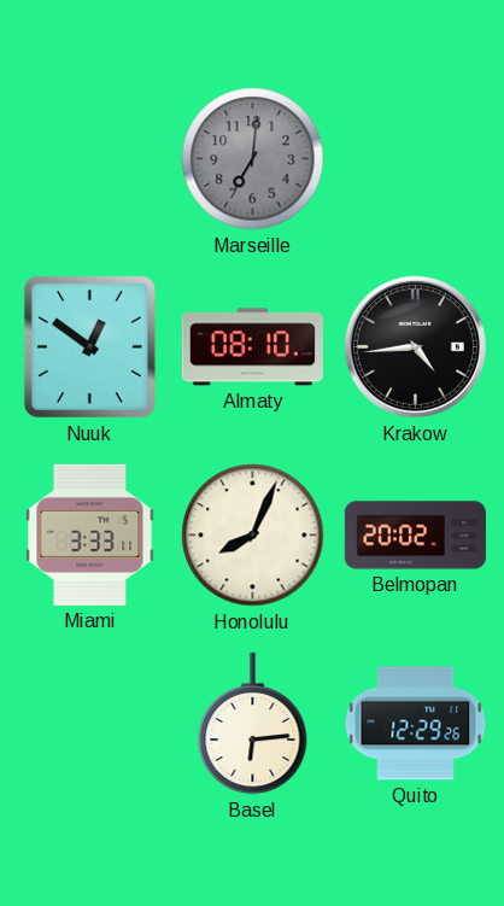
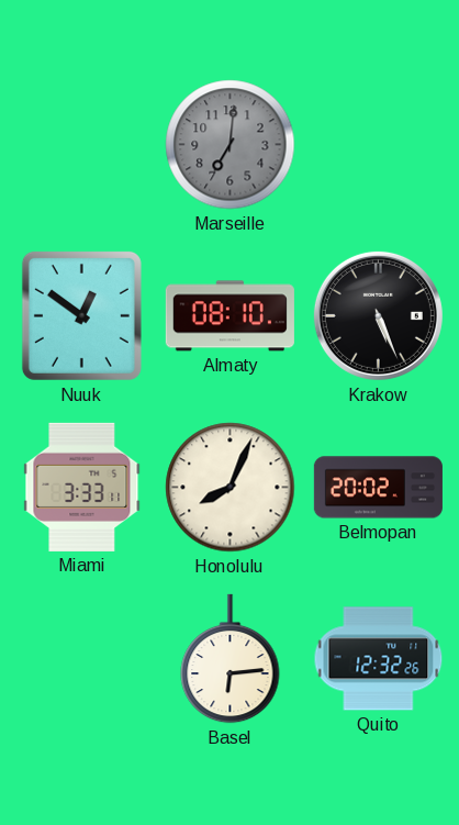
Krakow: 4:44 -> 5:26 (378, 315)
Quito: 12:29 -> 12:32 (379, 659)
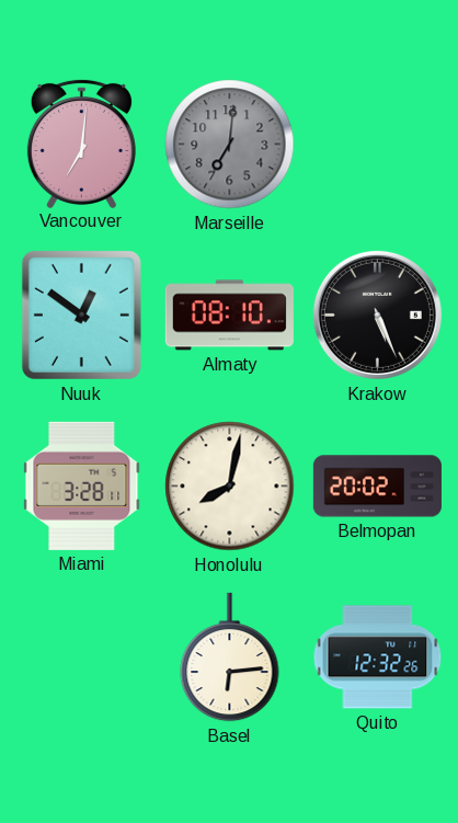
Vancouver: none -> 7:01 (81, 142)
Miami: 3:33 -> 3:28 (82, 485)
Honolulu: 8:04 -> 8:02 (230, 487)
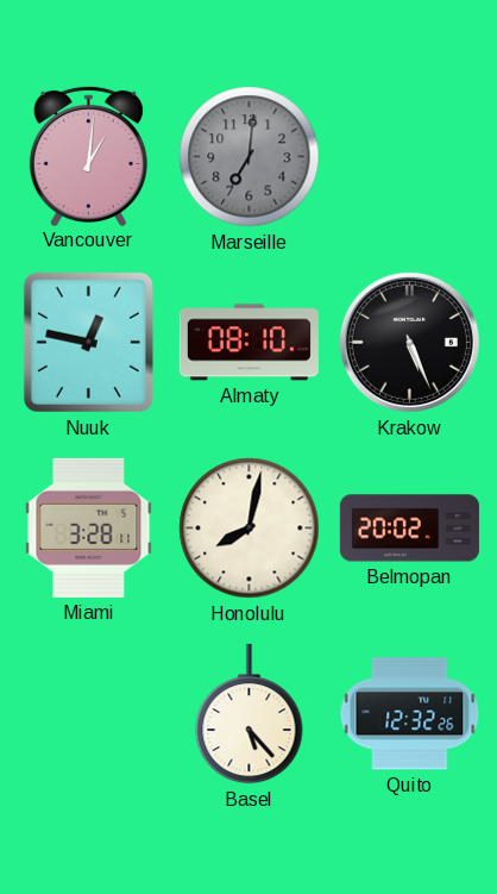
Vancouver: 7:01 -> 1:01 (88, 155)
Nuuk: 12:51 -> 12:47 (88, 342)
Basel: 6:14 -> 5:23 (250, 714)
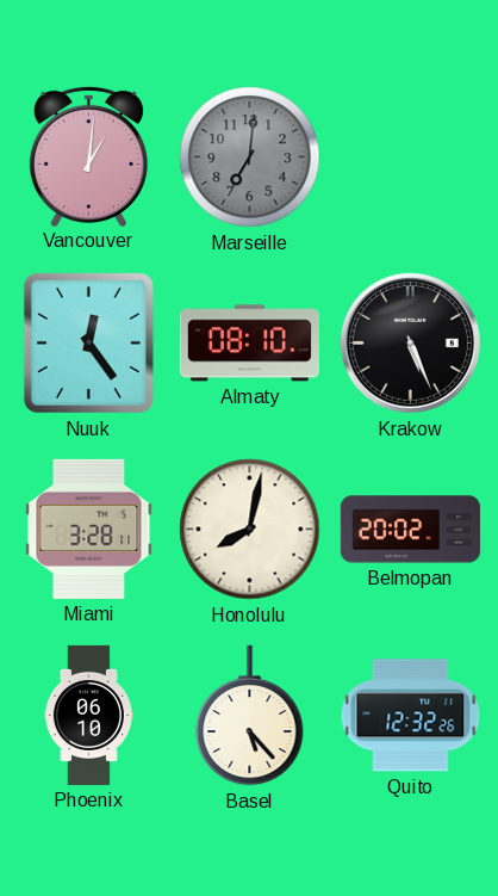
Nuuk: 12:47 -> 12:24 (88, 342)
Phoenix: none -> 06:10 (88, 715)
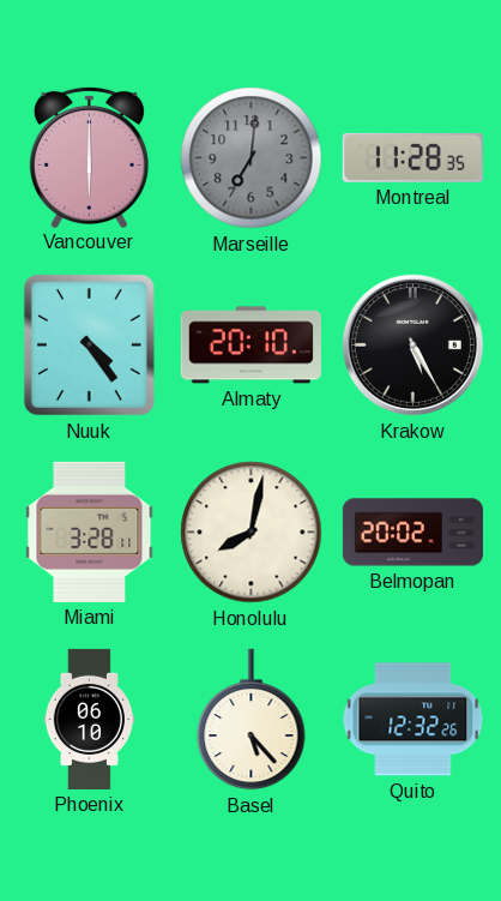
Vancouver: 1:01 -> 6:00 (89, 156)
Montreal: none -> 11:28 (412, 157)
Nuuk: 12:24 -> 4:24 (89, 344)
Almaty: 08:10 -> 20:10 (251, 346)
Krakow: 5:26 -> 5:25 (412, 344)
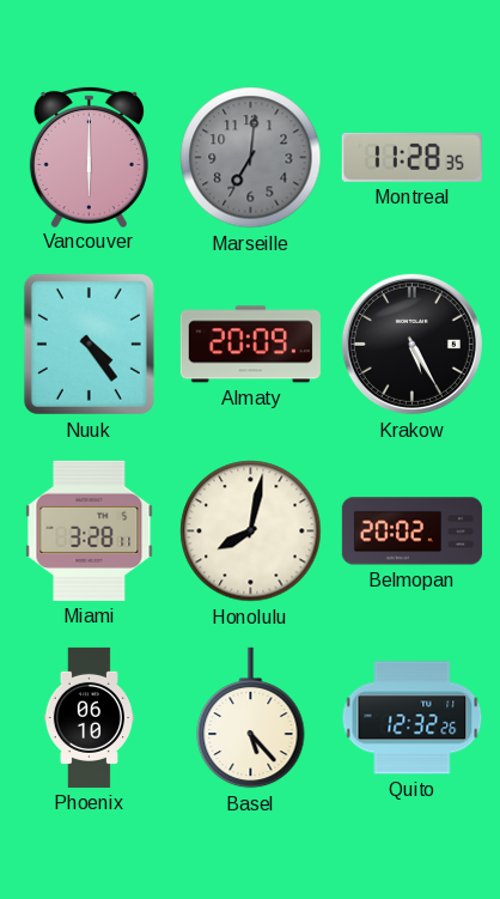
Almaty: 20:10 -> 20:09 (250, 345)
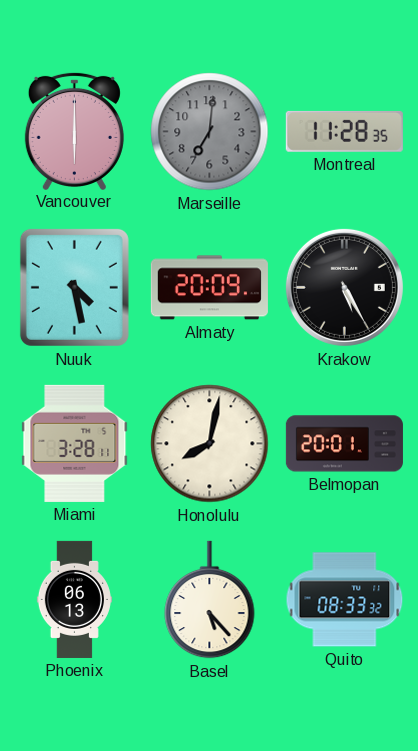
Nuuk: 4:24 -> 4:28 (74, 287)
Belmopan: 20:02 -> 20:01 (344, 444)
Phoenix: 06:10 -> 06:13 (74, 599)
Quito: 12:32 -> 08:33 (345, 600)
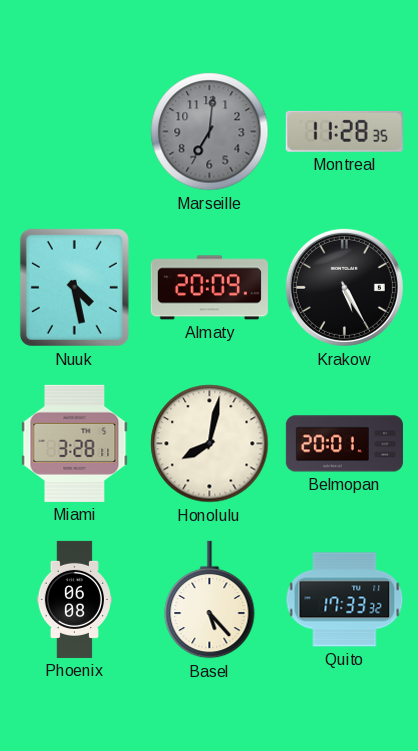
Vancouver: 6:00 -> none (74, 130)
Phoenix: 06:13 -> 06:08 (74, 599)
Quito: 08:33 -> 17:33 (345, 600)
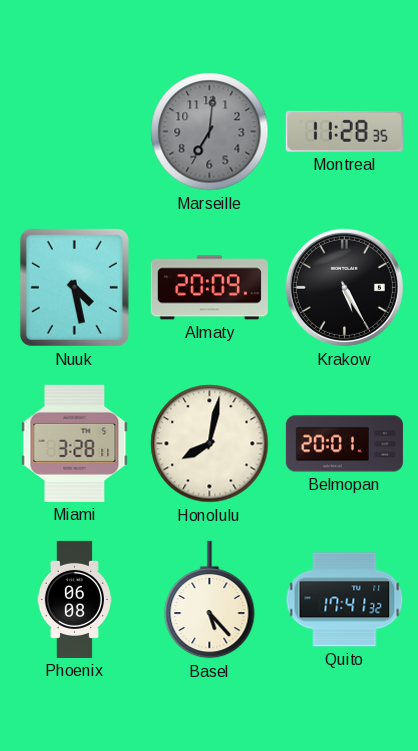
Quito: 17:33 -> 17:41 (345, 600)
